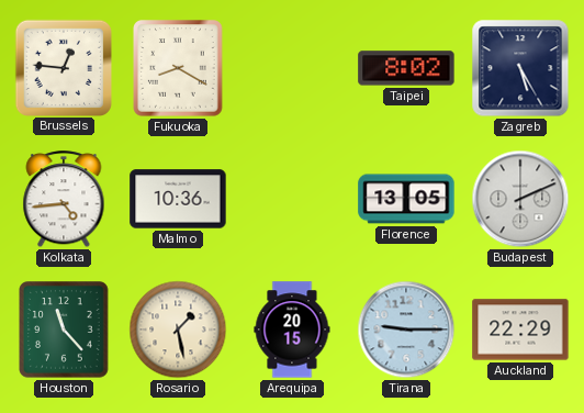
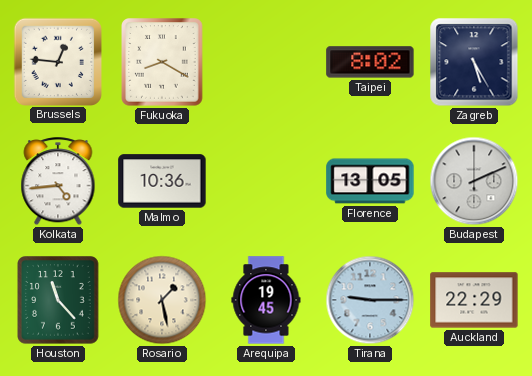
Arequipa: 20:15 -> 19:45 (266, 300)
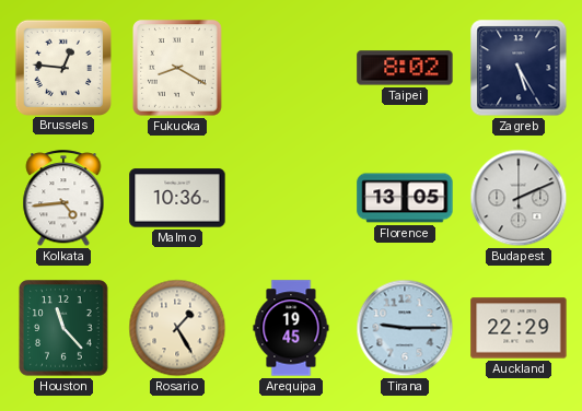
Rosario: 1:28 -> 1:25 (177, 328)
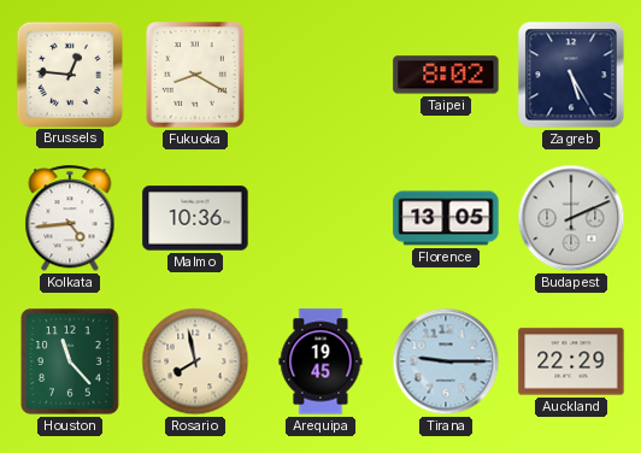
Rosario: 1:25 -> 7:58 (195, 361)
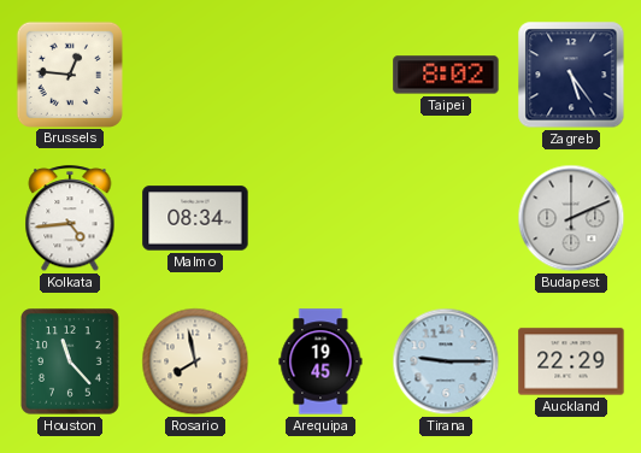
Fukuoka: 8:20 -> none (195, 75)
Zagreb: 5:25 -> 5:24 (571, 75)
Malmo: 10:36 -> 08:34 (195, 218)
Florence: 13:05 -> none (446, 218)
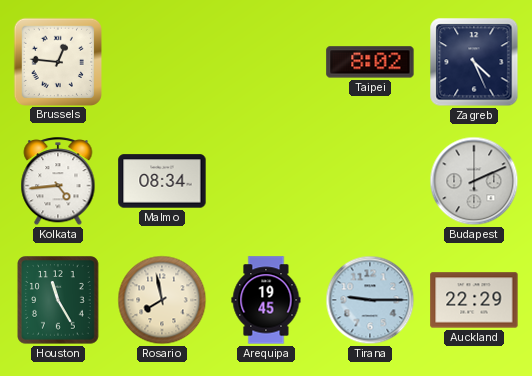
Zagreb: 5:24 -> 4:26 (474, 62)
Houston: 11:23 -> 11:25 (58, 300)
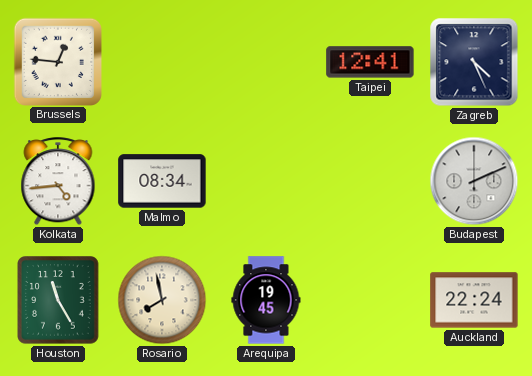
Taipei: 8:02 -> 12:41 (370, 62)
Tirana: 9:15 -> none (370, 300)
Auckland: 22:29 -> 22:24 (474, 300)
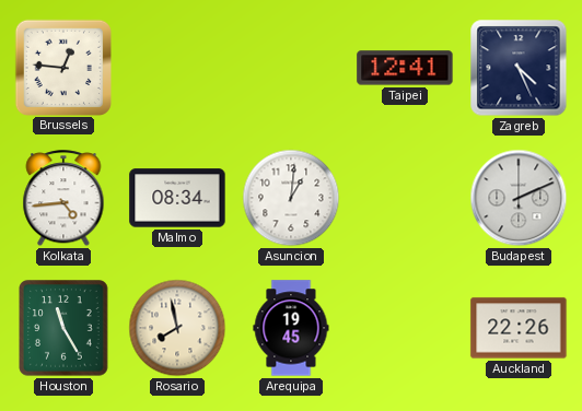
Asuncion: none -> 1:01 (291, 198)
Auckland: 22:24 -> 22:26 (519, 328)
